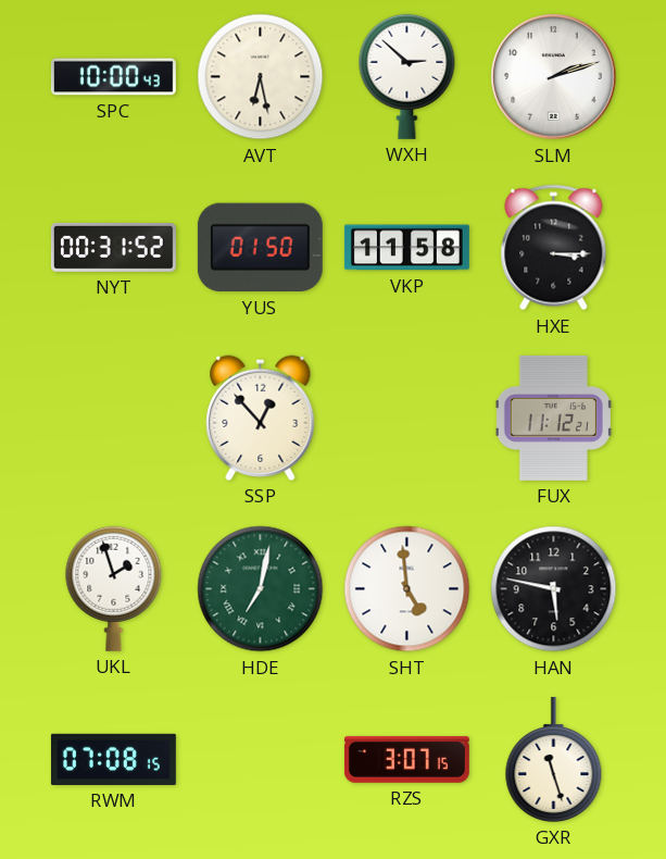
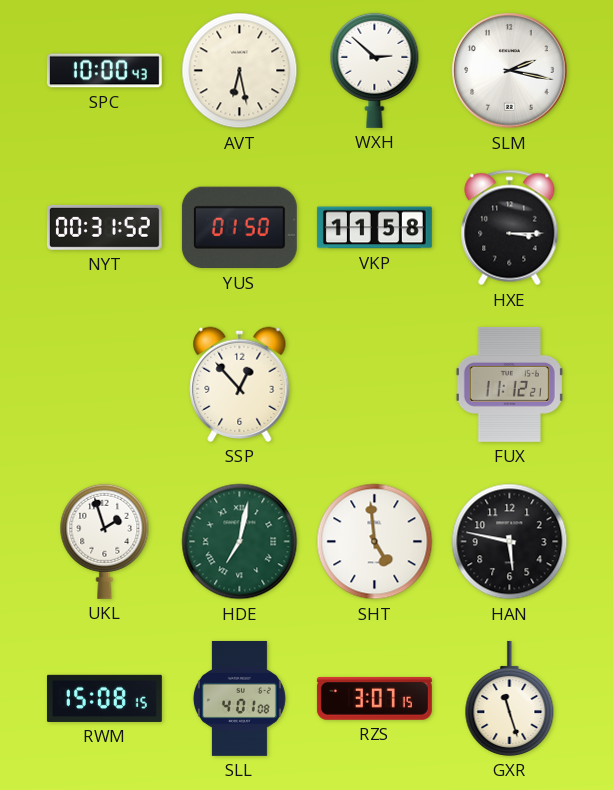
SLM: 2:12 -> 2:17 (510, 71)
RWM: 07:08 -> 15:08 (104, 698)
SLL: none -> 4:01 (239, 698)
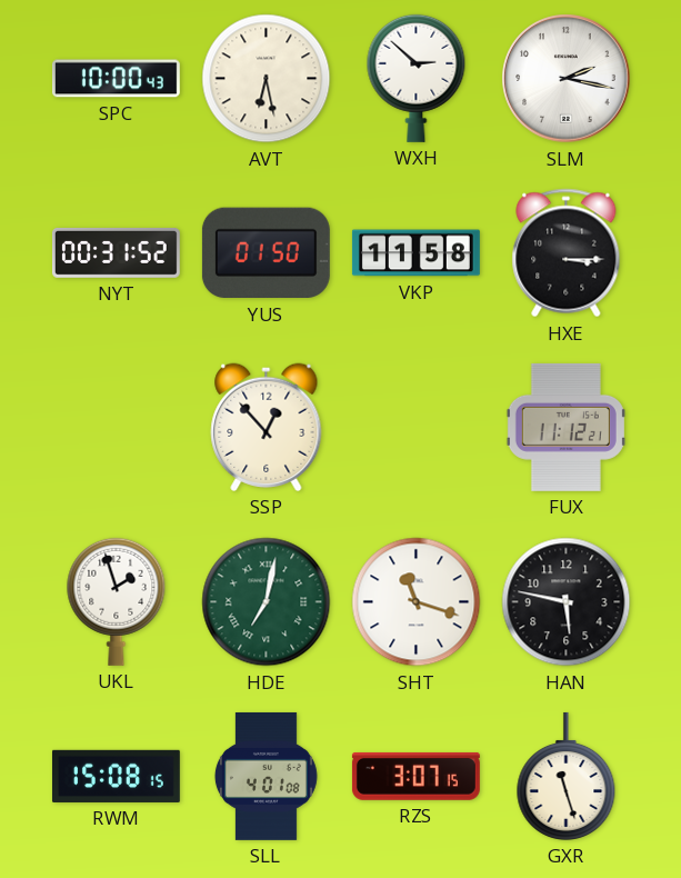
SHT: 4:59 -> 11:18 (417, 602)
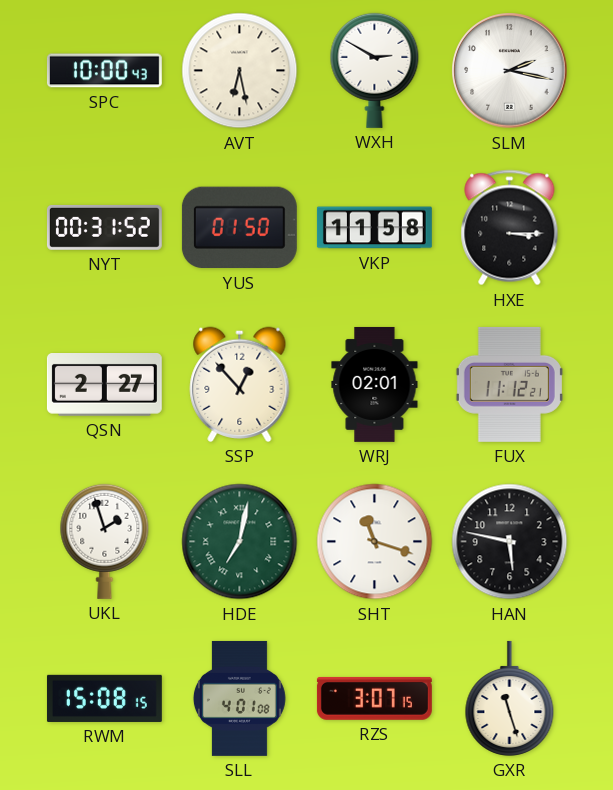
WXH: 2:52 -> 2:50 (375, 70)
QSN: none -> 2:27 (104, 385)
WRJ: none -> 02:01 (375, 384)
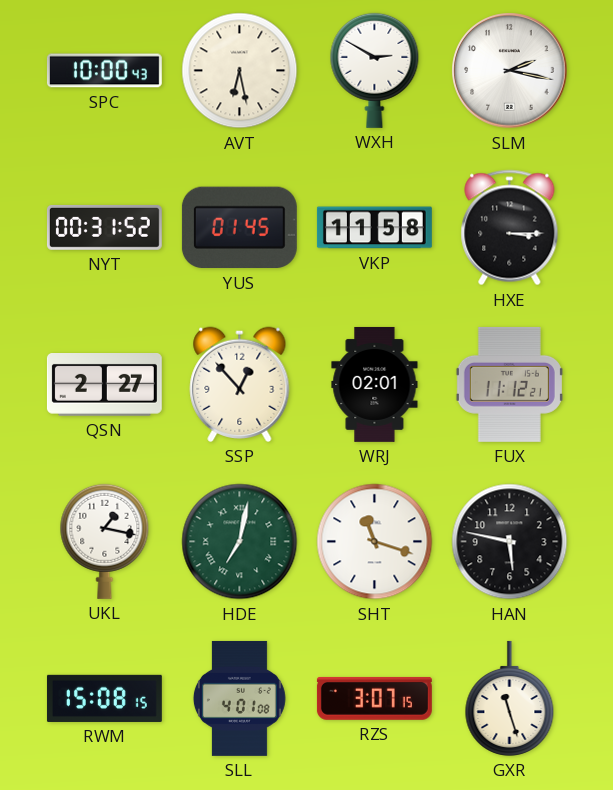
YUS: 01:50 -> 01:45 (239, 228)
UKL: 1:57 -> 1:17 (105, 541)
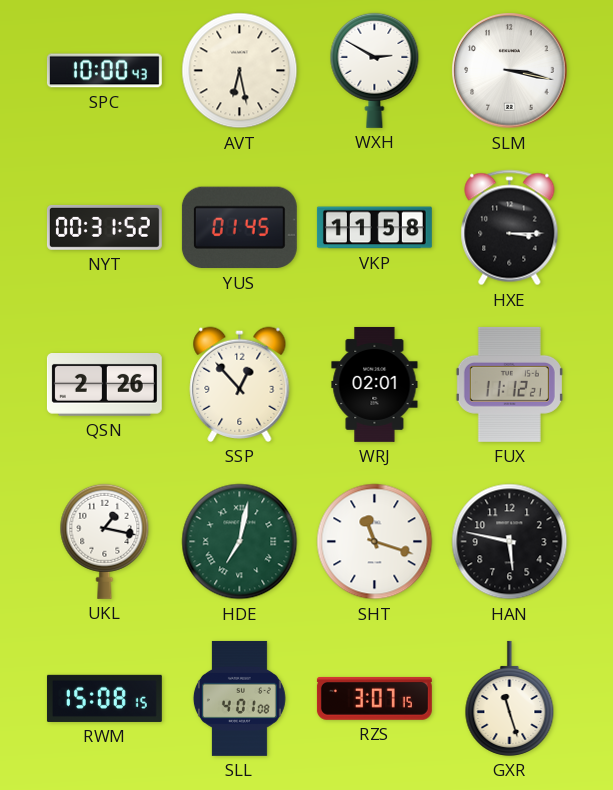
SLM: 2:17 -> 3:17 (510, 71)
QSN: 2:27 -> 2:26 (104, 385)
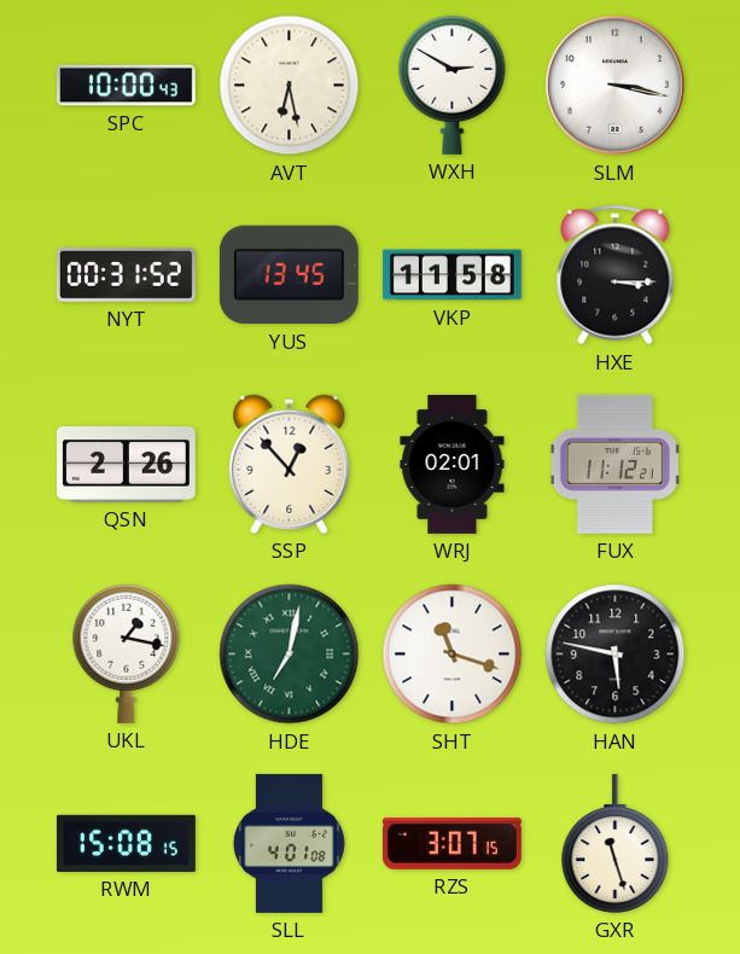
YUS: 01:45 -> 13:45 (289, 275)
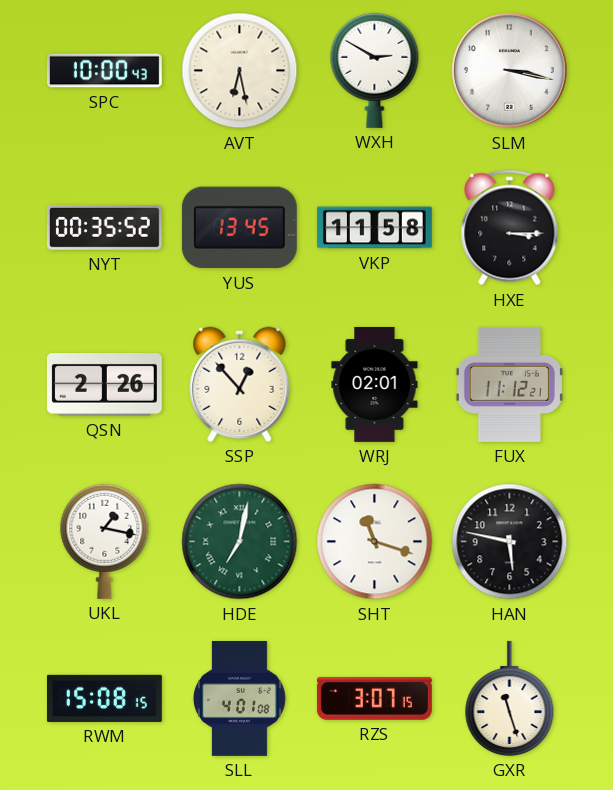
NYT: 00:31 -> 00:35 (104, 227)
